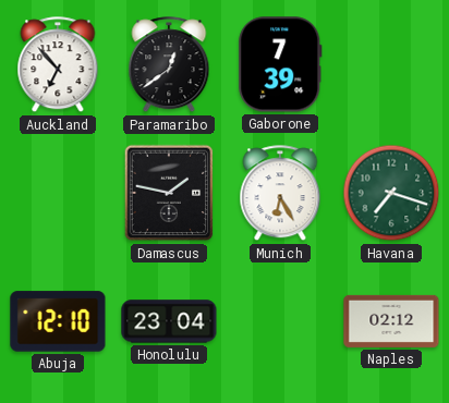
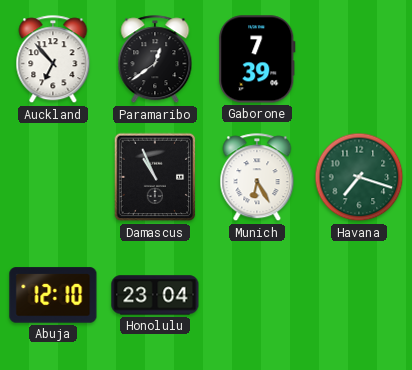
Damascus: 1:47 -> 10:56 (155, 177)
Naples: 02:12 -> none (391, 321)
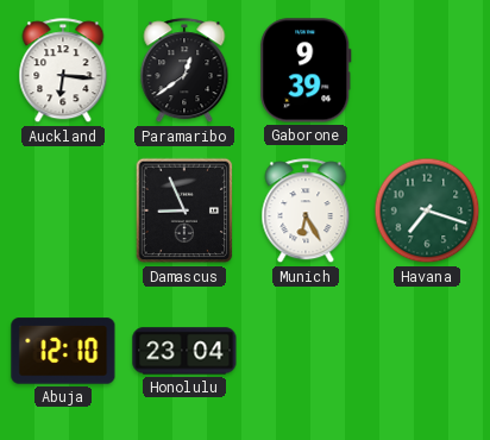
Auckland: 6:53 -> 6:16 (63, 71)
Gaborone: 7:39 -> 9:39 (306, 70)
Damascus: 10:56 -> 8:56 (184, 210)
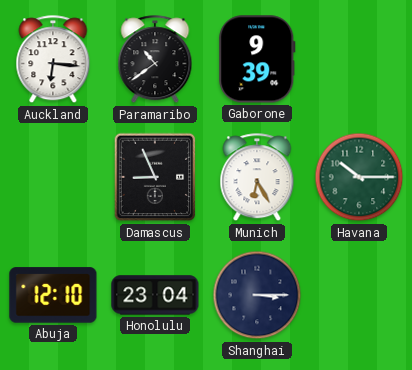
Paramaribo: 12:39 -> 10:39 (155, 60)
Havana: 7:18 -> 10:15 (359, 177)
Shanghai: none -> 3:15 (257, 295)
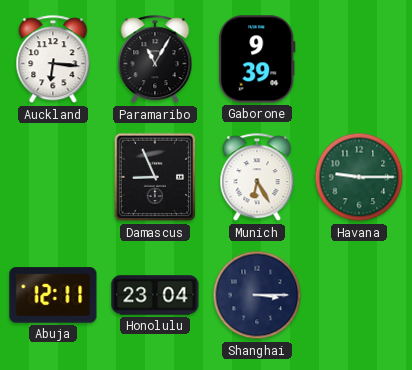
Paramaribo: 10:39 -> 11:05 (155, 60)
Havana: 10:15 -> 9:15 (359, 177)
Abuja: 12:10 -> 12:11 (53, 295)
